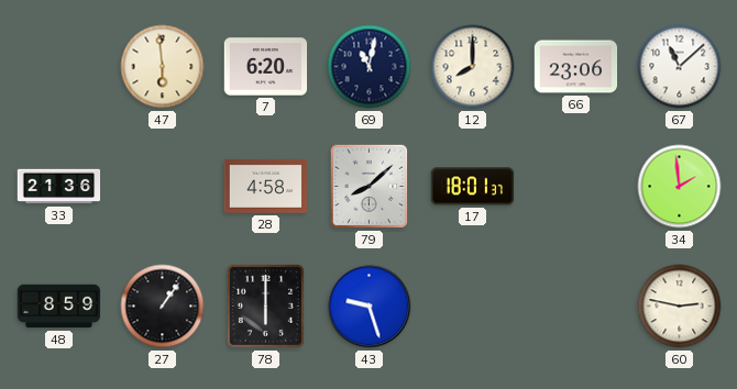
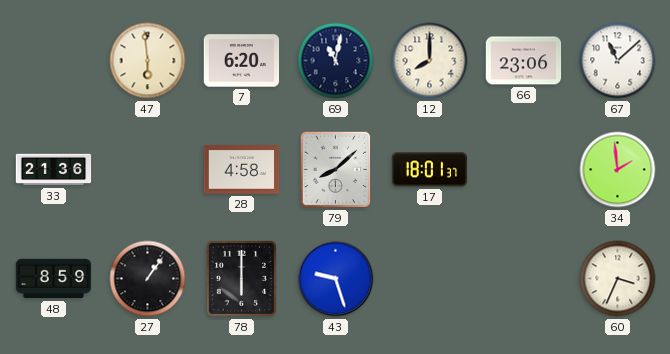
60: 2:47 -> 3:34 (618, 279)
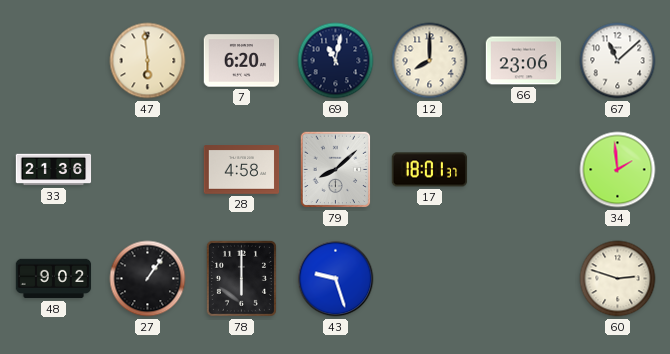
48: 8:59 -> 9:02 (54, 279)
60: 3:34 -> 2:48 (618, 279)
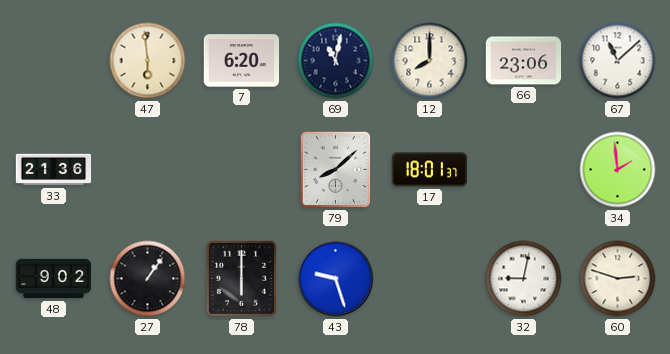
28: 4:58 -> none (242, 170)
32: none -> 9:02 (524, 279)
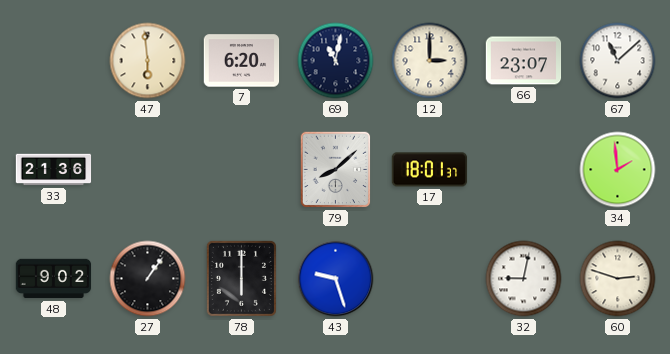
12: 8:00 -> 3:00 (430, 61)
66: 23:06 -> 23:07 (524, 61)
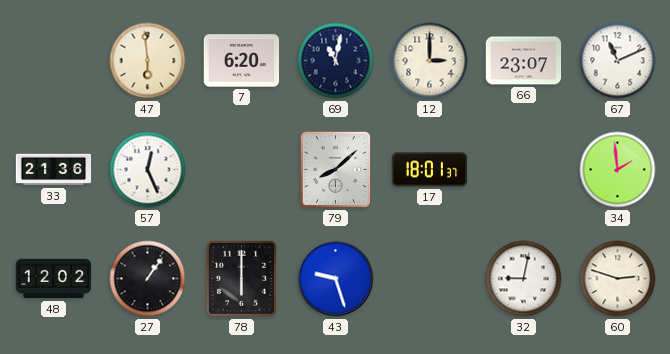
67: 11:08 -> 11:11 (618, 61)
57: none -> 12:26 (148, 170)
48: 9:02 -> 12:02 (54, 279)
